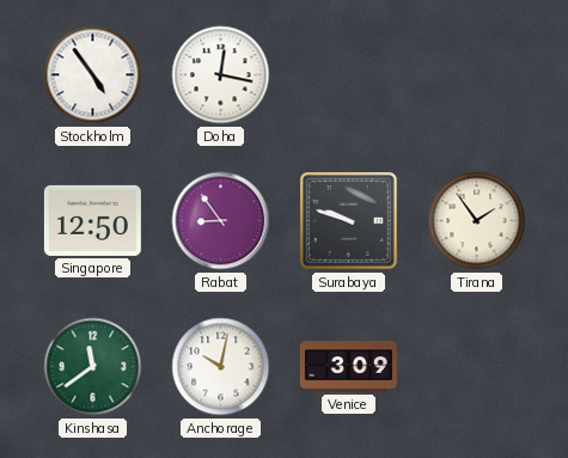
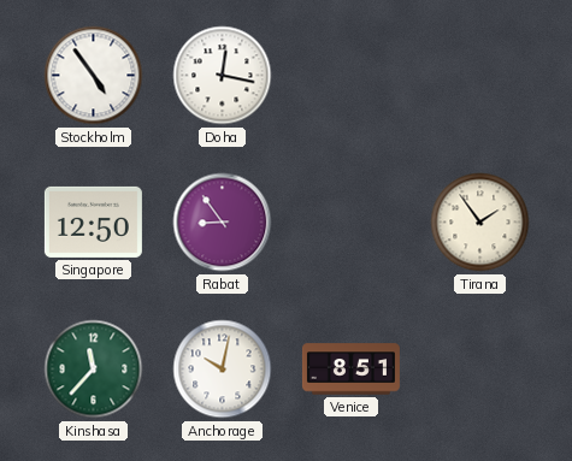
Surabaya: 9:48 -> none (348, 220)
Kinshasa: 11:39 -> 11:37 (94, 370)
Venice: 3:09 -> 8:51 (350, 370)
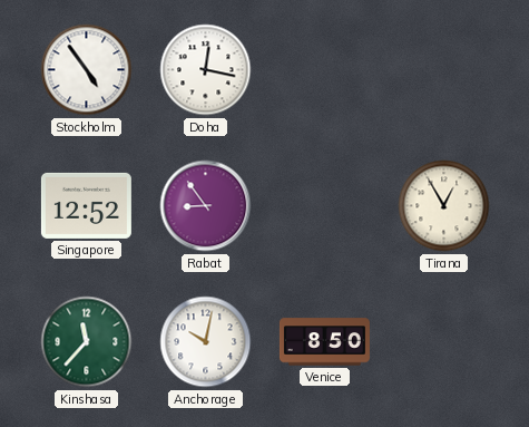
Singapore: 12:50 -> 12:52 (86, 205)
Tirana: 1:54 -> 12:55 (444, 206)
Venice: 8:51 -> 8:50 (324, 342)
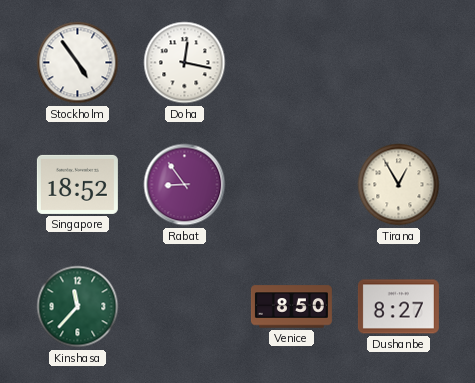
Singapore: 12:52 -> 18:52 (77, 184)
Anchorage: 10:02 -> none (206, 342)
Dushanbe: none -> 8:27 (398, 307)
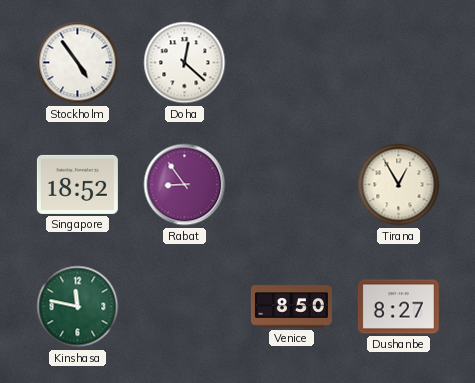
Doha: 12:17 -> 12:22 (185, 63)
Kinshasa: 11:37 -> 11:47 (78, 307)
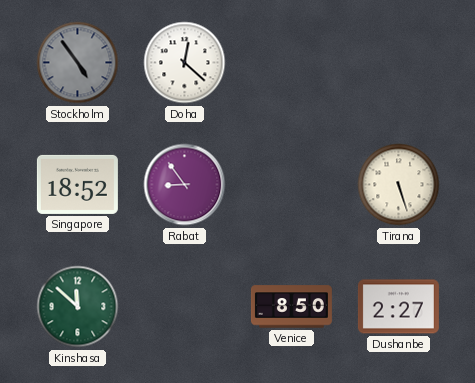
Stockholm dial: white -> grey (78, 63)
Tirana: 12:55 -> 5:27 (399, 185)
Kinshasa: 11:47 -> 11:52 (78, 307)
Dushanbe: 8:27 -> 2:27 (398, 307)
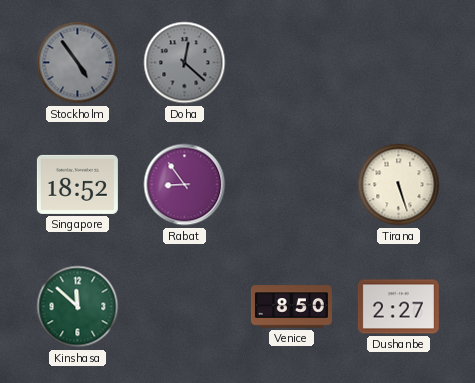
Doha dial: white -> grey (185, 63)
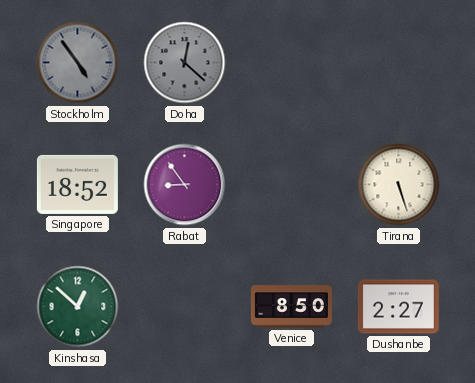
Kinshasa: 11:52 -> 12:52 (78, 307)
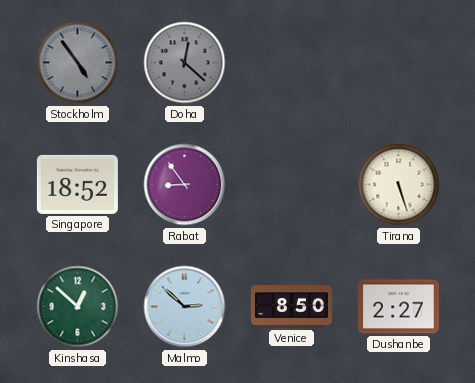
Malmo: none -> 2:52 (185, 307)
